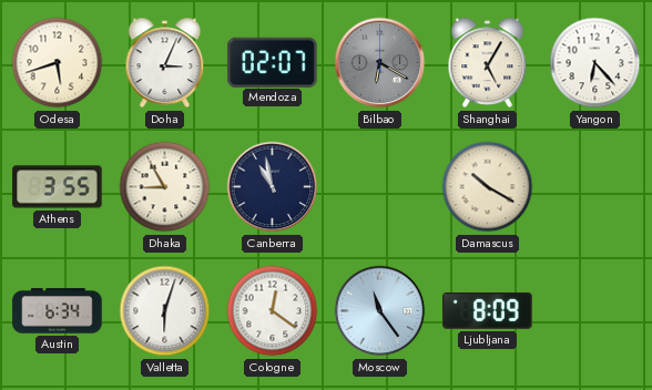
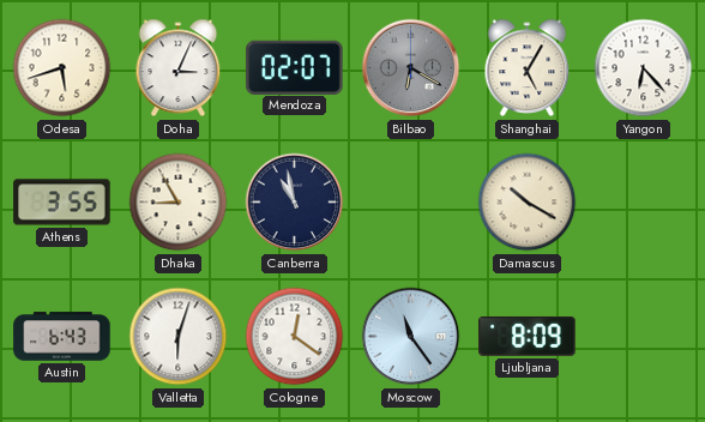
Austin: 6:34 -> 6:43 (62, 337)
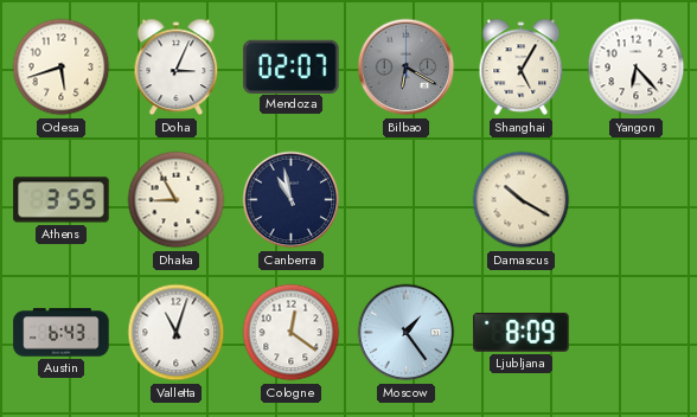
Valletta: 6:03 -> 11:03 (177, 333)
Moscow: 11:24 -> 1:24 (407, 333)
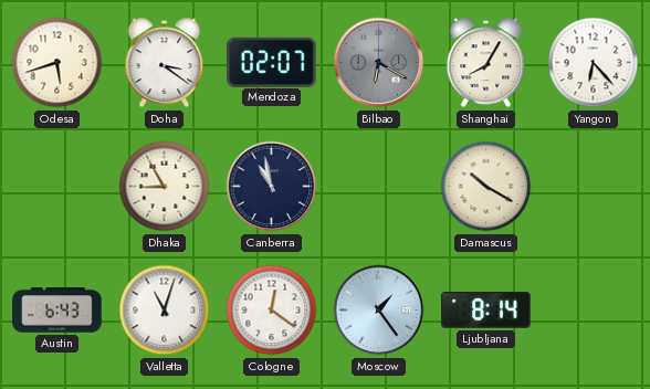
Doha: 3:04 -> 3:21 (165, 63)
Shanghai: 5:05 -> 8:05 (486, 63)
Athens: 3:55 -> none (62, 200)
Ljubljana: 8:09 -> 8:14 (486, 309)
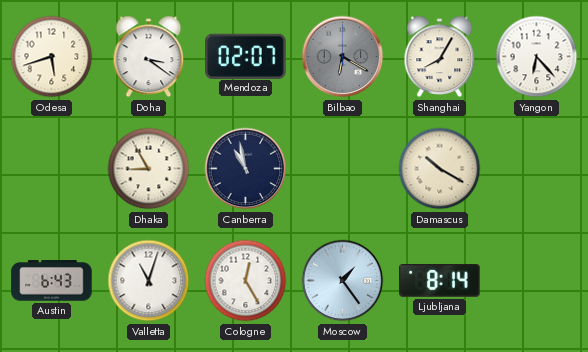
Cologne: 12:21 -> 12:25 (246, 281)
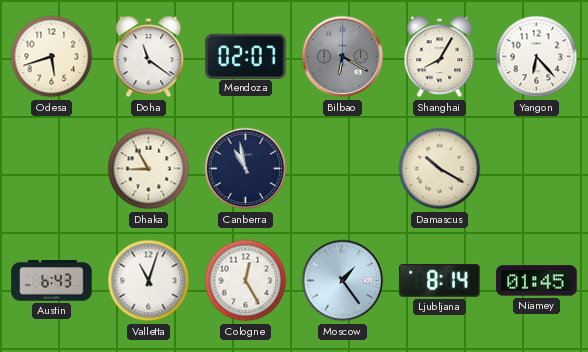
Doha: 3:21 -> 11:21 (149, 57)
Niamey: none -> 01:45 (537, 281)
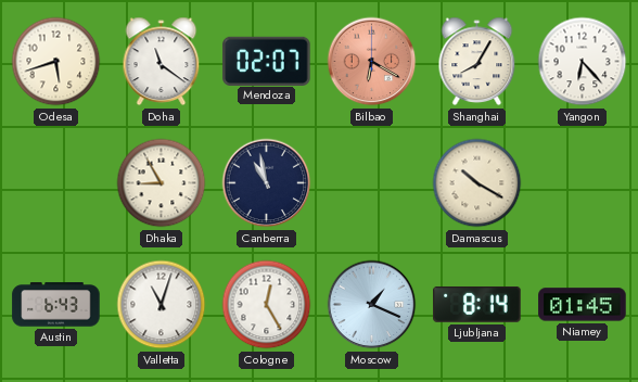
Bilbao dial: grey -> salmon (372, 62)
Moscow: 1:24 -> 1:19 (372, 305)
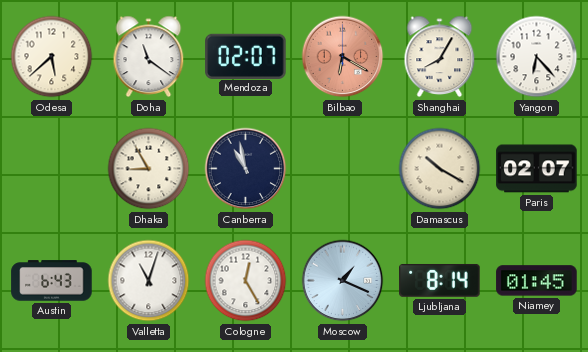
Odesa: 5:42 -> 5:38 (52, 57)
Paris: none -> 02:07 (537, 169)
